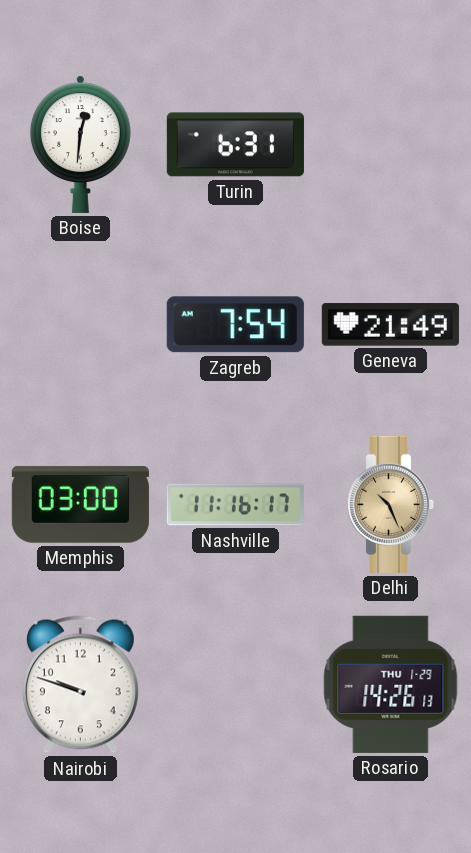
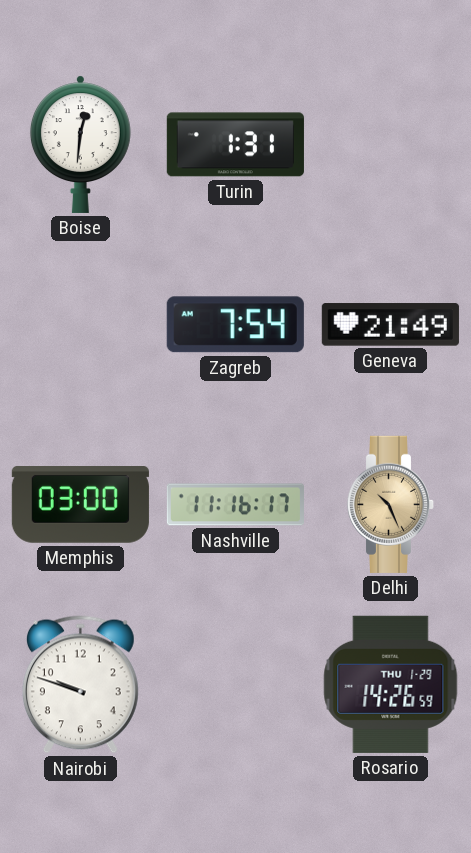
Turin: 6:31 -> 1:31 (235, 145)
Rosario: 14:26:13 -> 14:26:59 (391, 684)
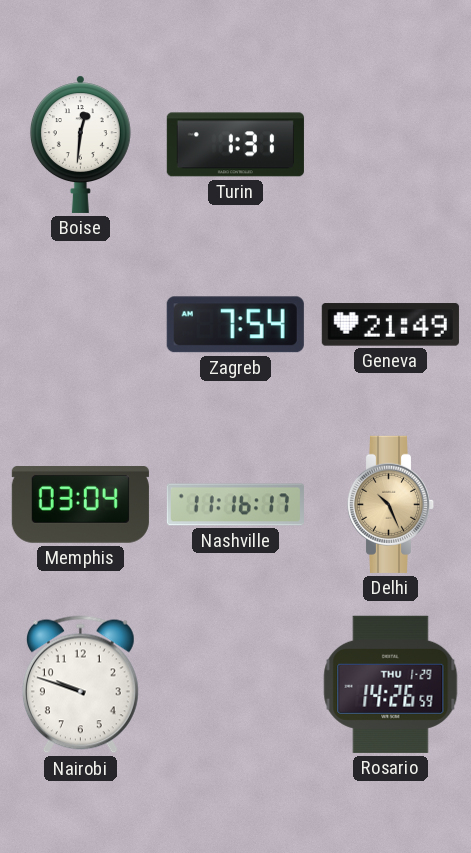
Memphis: 03:00 -> 03:04 (80, 505)
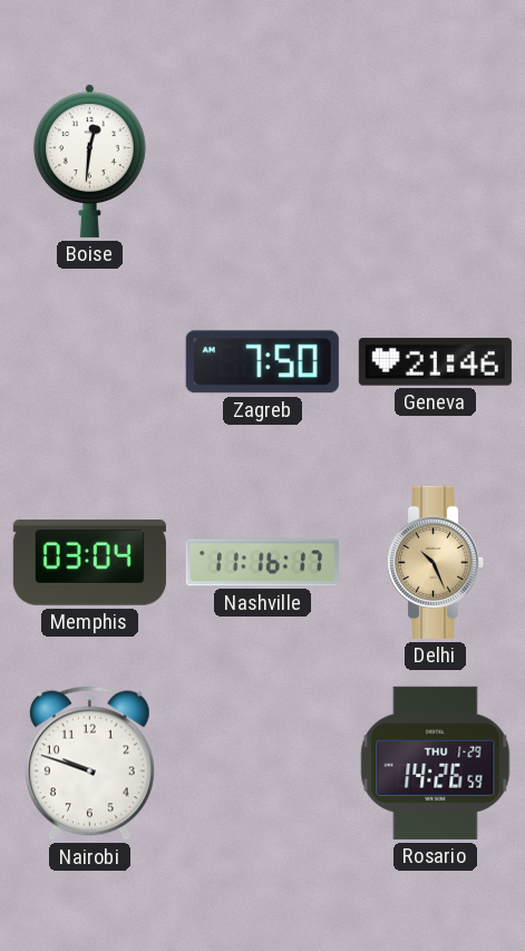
Turin: 1:31 -> none (235, 145)
Zagreb: 7:54 -> 7:50 (262, 362)
Geneva: 21:49 -> 21:46 (435, 362)
